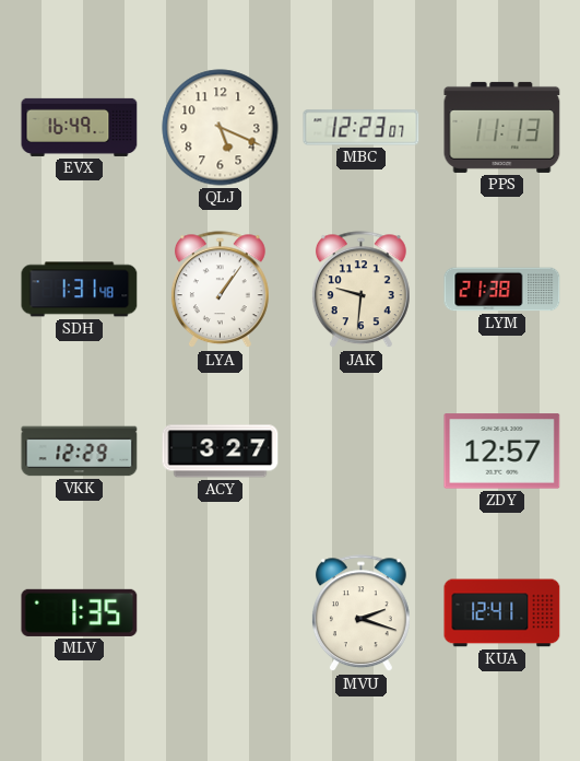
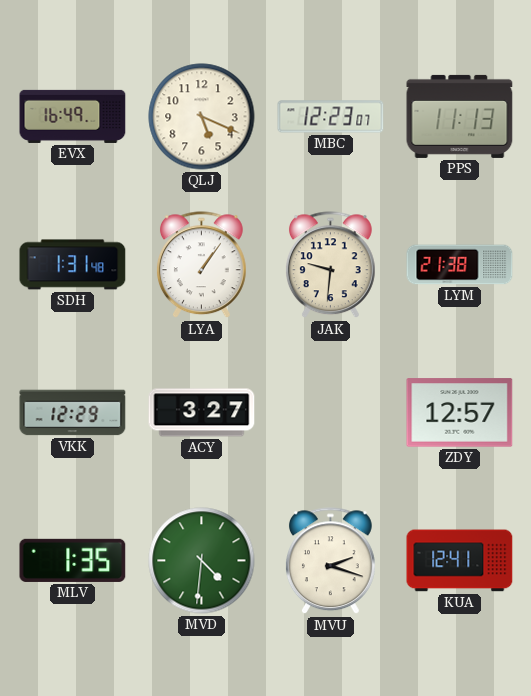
MVD: none -> 4:31 (202, 561)
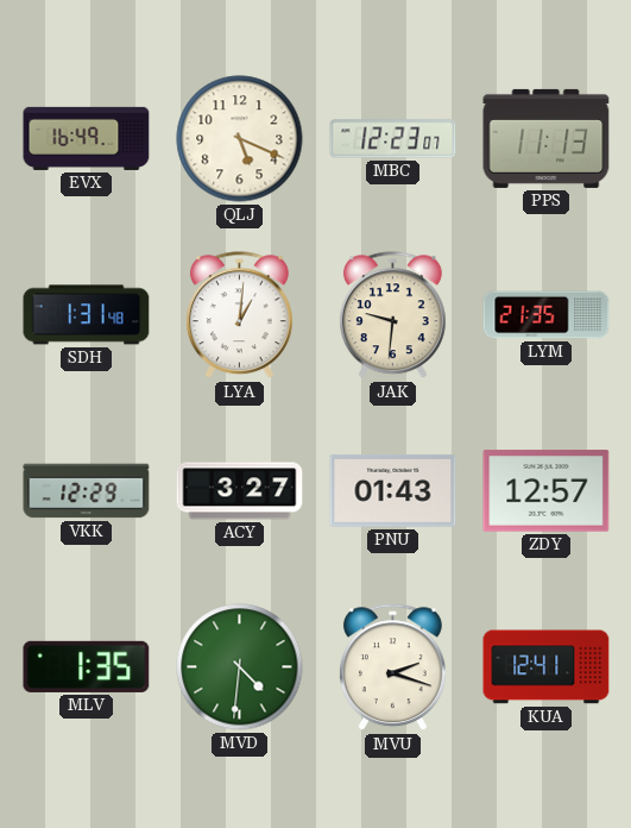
LYA: 1:06 -> 1:01 (239, 315)
LYM: 21:38 -> 21:35 (547, 315)
PNU: none -> 01:43 (393, 490)
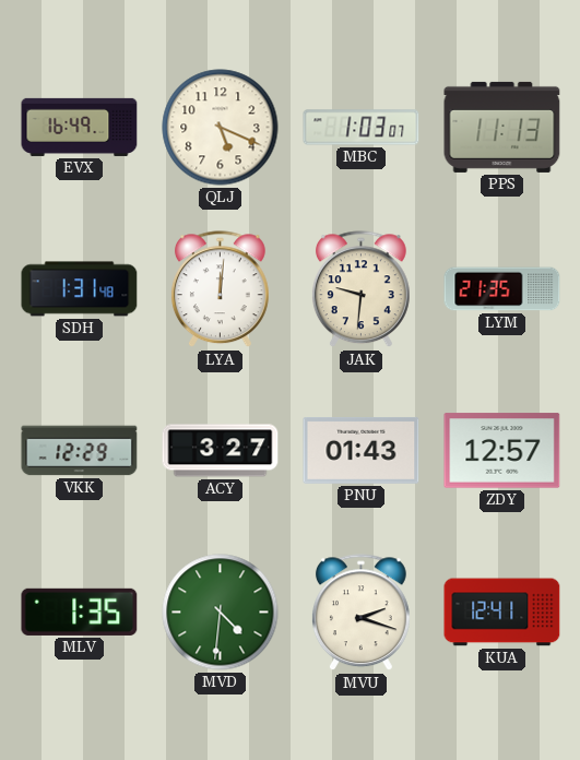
MBC: 12:23 -> 1:03 (362, 128)
LYA: 1:01 -> 12:01 (220, 289)
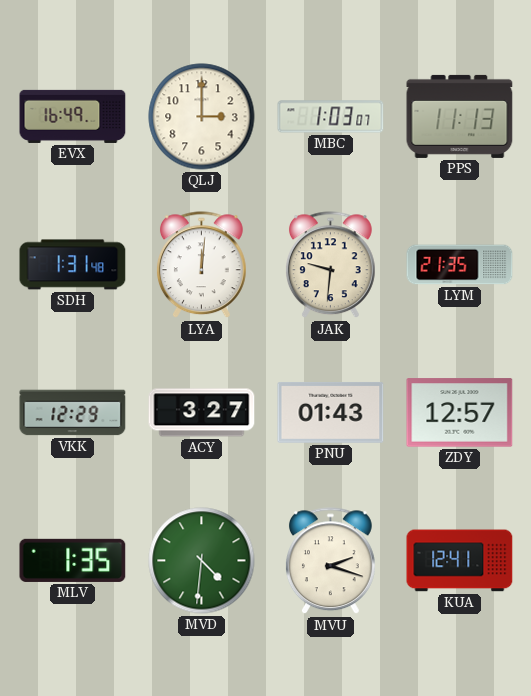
QLJ: 5:19 -> 3:00 (202, 117)
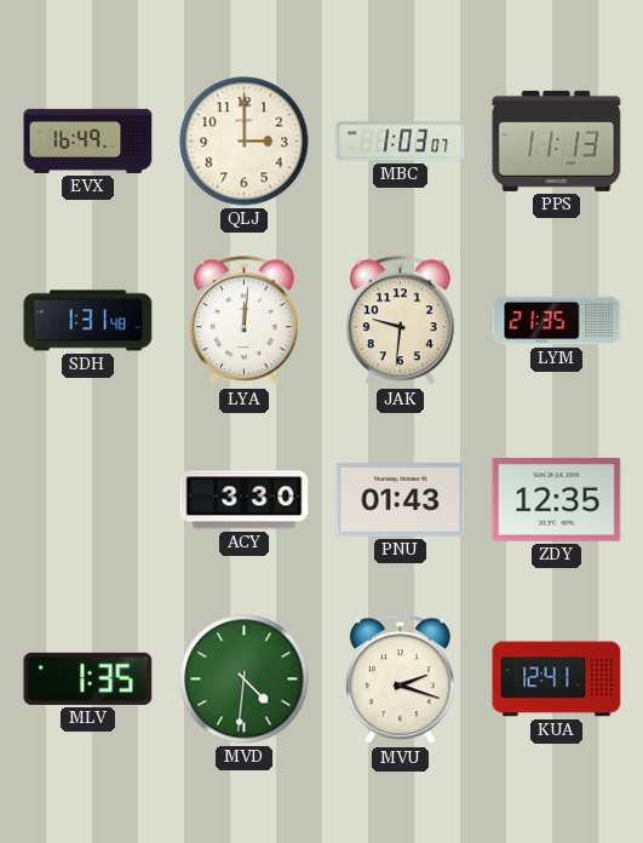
VKK: 12:29 -> none (73, 413)
ACY: 3:27 -> 3:30 (245, 500)
ZDY: 12:57 -> 12:35 (557, 500)
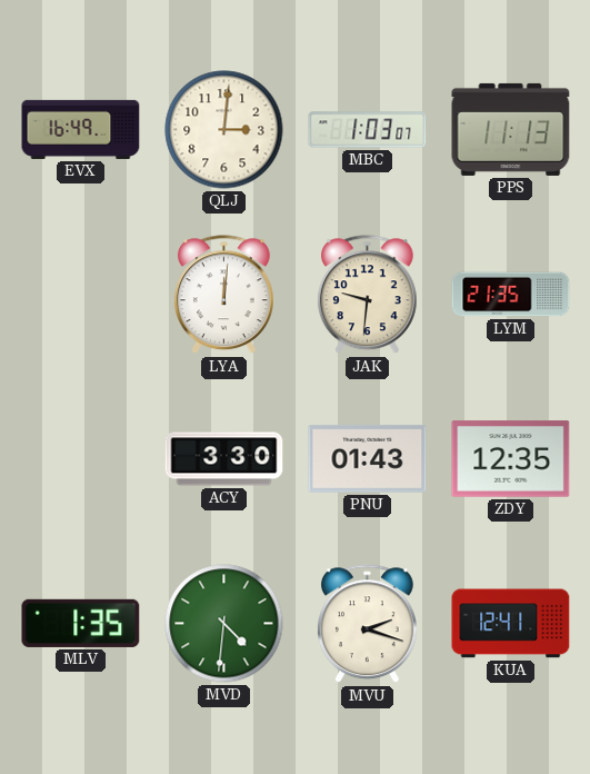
QLJ: 3:00 -> 3:01 (224, 130)
SDH: 1:31 -> none (88, 321)
